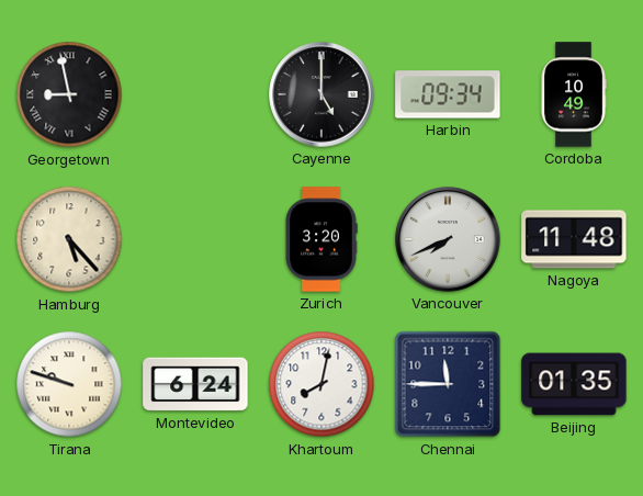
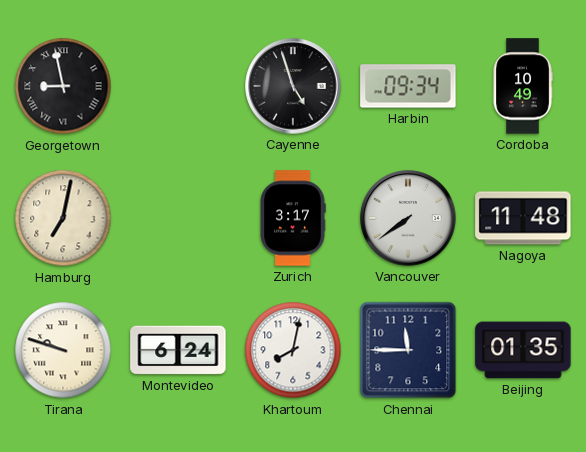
Cayenne: 5:00 -> 4:57 (293, 86)
Hamburg: 5:23 -> 7:02 (63, 218)
Zurich: 3:20 -> 3:17 (293, 218)
Vancouver: 7:41 -> 7:39 (408, 218)
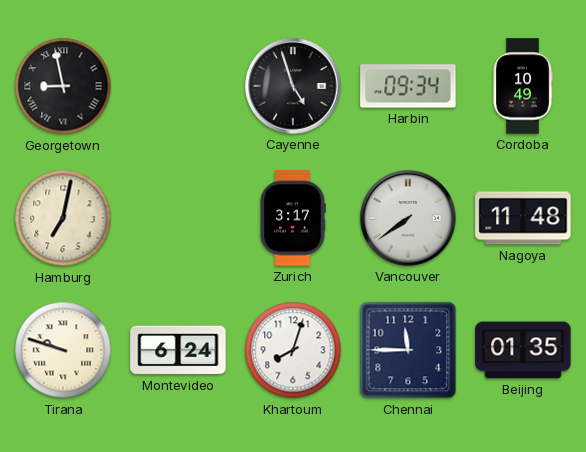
Khartoum: 8:02 -> 8:03 (293, 350)
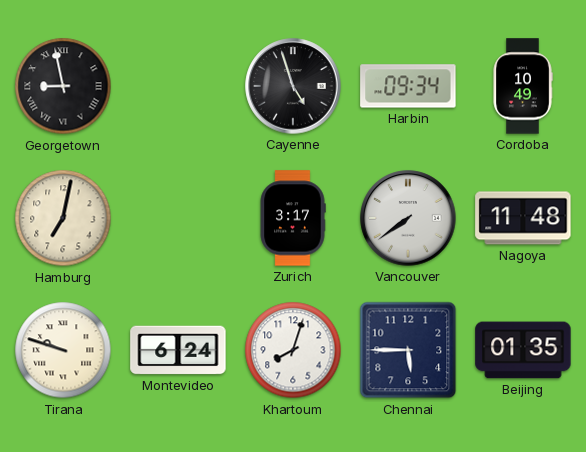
Chennai: 11:45 -> 5:45 (408, 350)
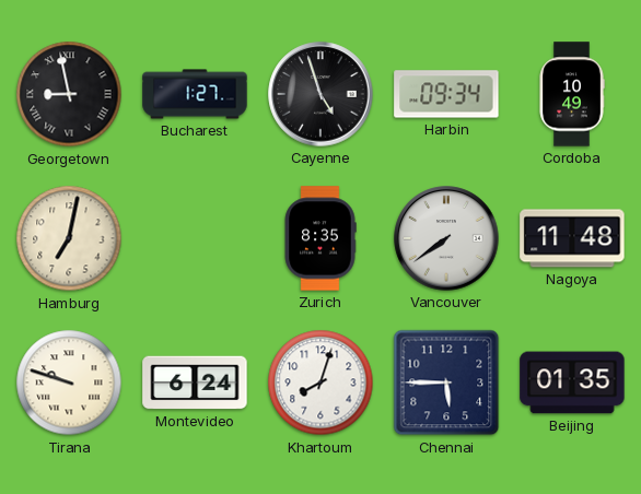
Bucharest: none -> 1:27 (195, 94)
Zurich: 3:17 -> 8:35 (320, 238)
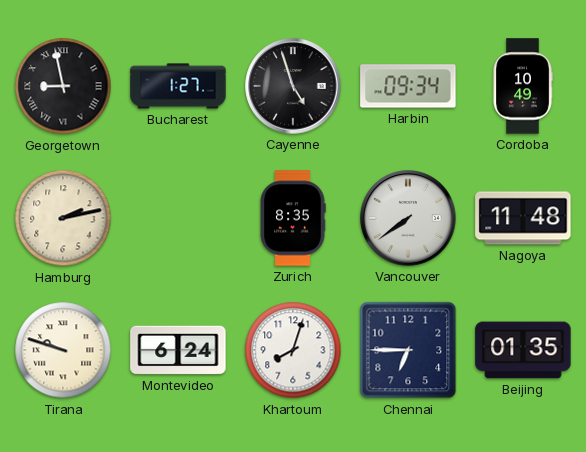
Hamburg: 7:02 -> 2:13 (63, 218)
Chennai: 5:45 -> 6:45 (408, 350)
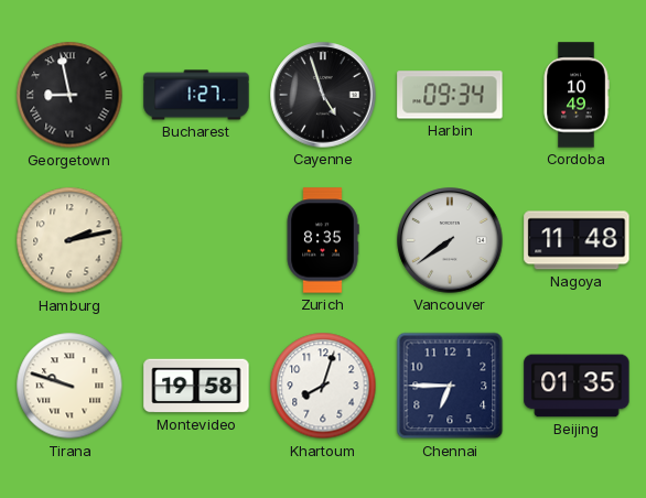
Montevideo: 6:24 -> 19:58 (196, 386)
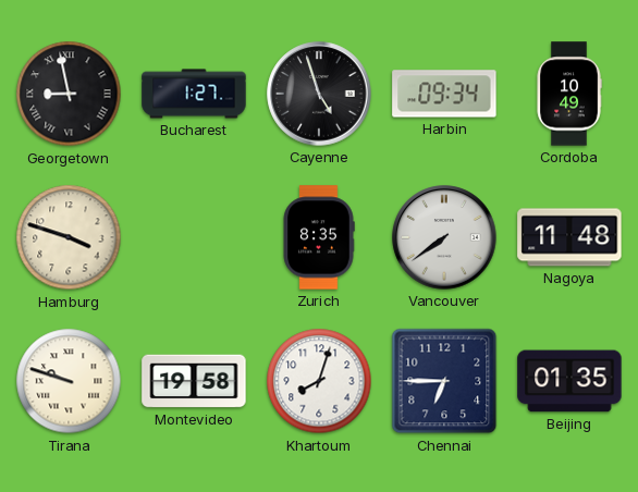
Hamburg: 2:13 -> 3:48 (69, 237)
